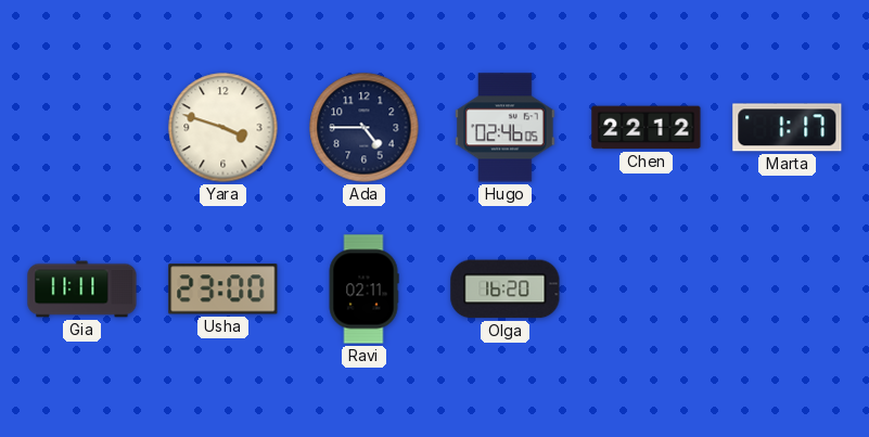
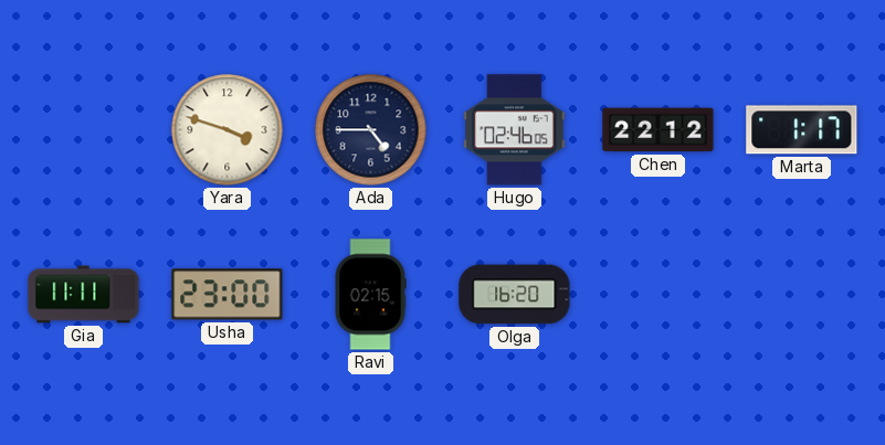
Ravi: 02:11 -> 02:15 (370, 295)
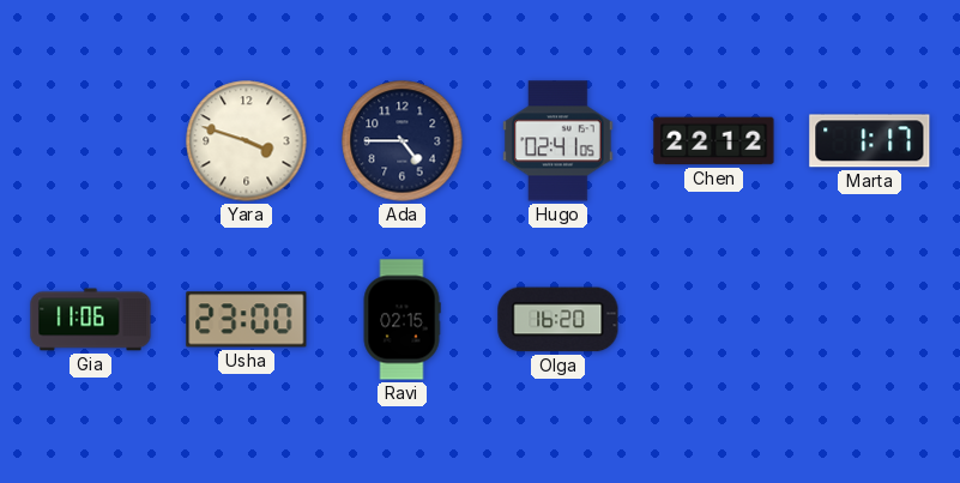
Hugo: 02:46 -> 02:41 (559, 141)
Gia: 11:11 -> 11:06 (91, 320)
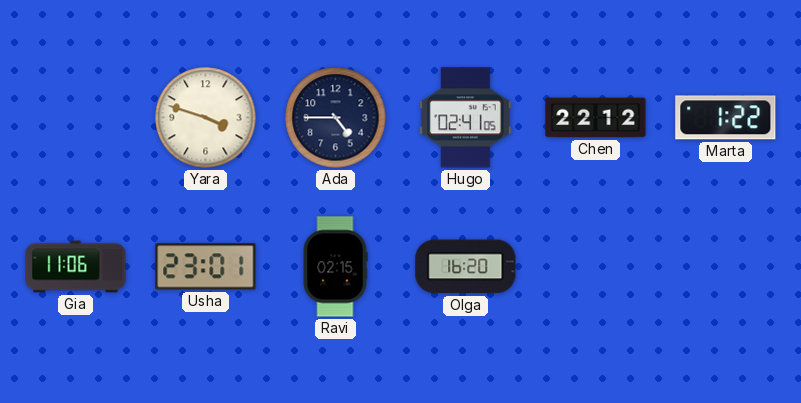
Marta: 1:17 -> 1:22 (726, 118)
Usha: 23:00 -> 23:01 (206, 267)
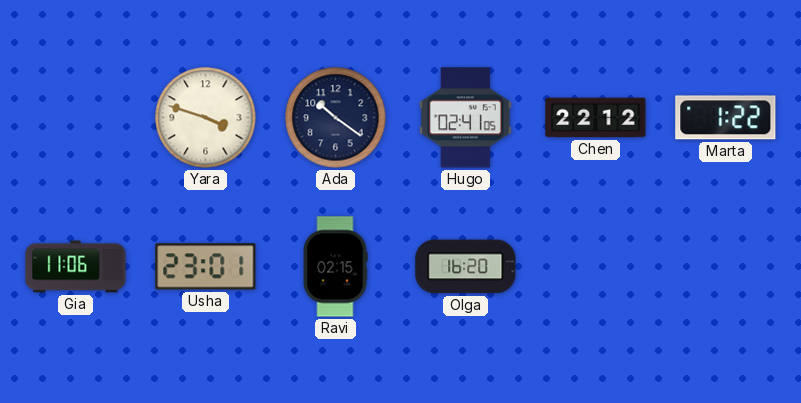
Ada: 4:45 -> 10:21 (336, 118)
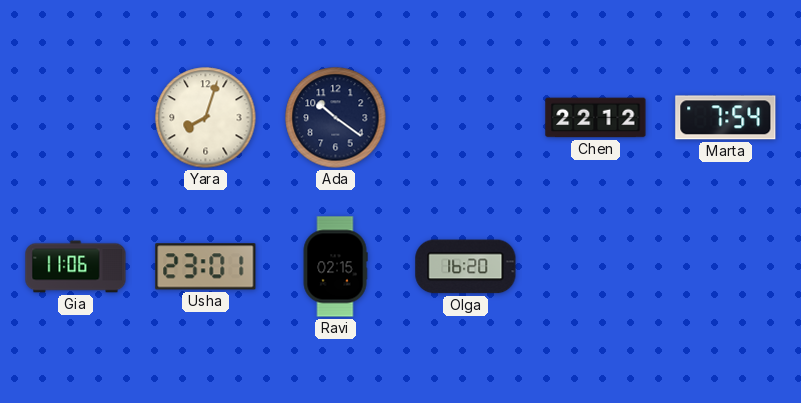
Yara: 3:48 -> 8:03 (206, 118)
Hugo: 02:41 -> none (466, 118)
Marta: 1:22 -> 7:54 (726, 118)
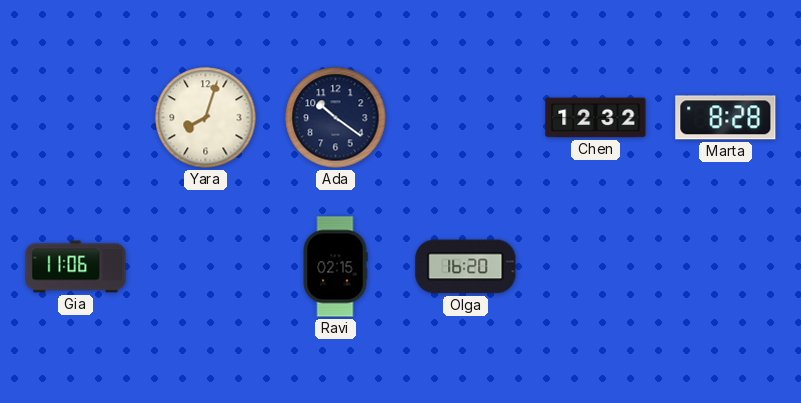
Chen: 22:12 -> 12:32 (596, 118)
Marta: 7:54 -> 8:28 (726, 118)
Usha: 23:01 -> none (206, 267)
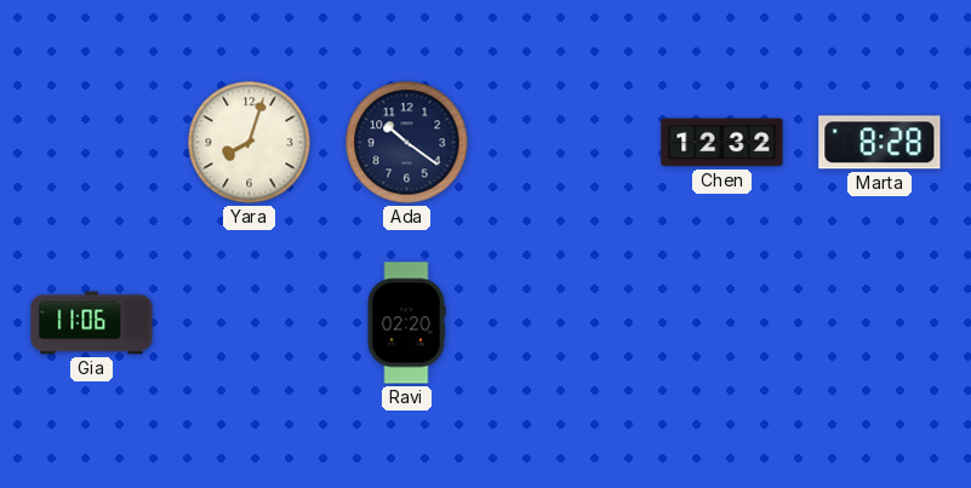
Ravi: 02:15 -> 02:20 (406, 323)
Olga: 16:20 -> none (466, 267)
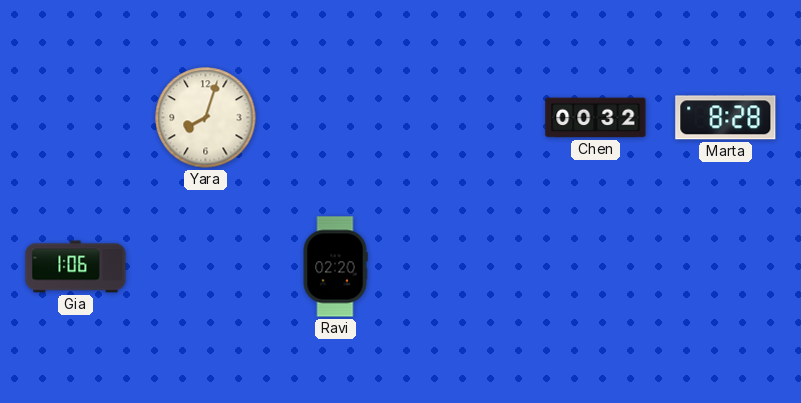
Ada: 10:21 -> none (407, 143)
Chen: 12:32 -> 00:32 (596, 118)
Gia: 11:06 -> 1:06 (76, 267)
